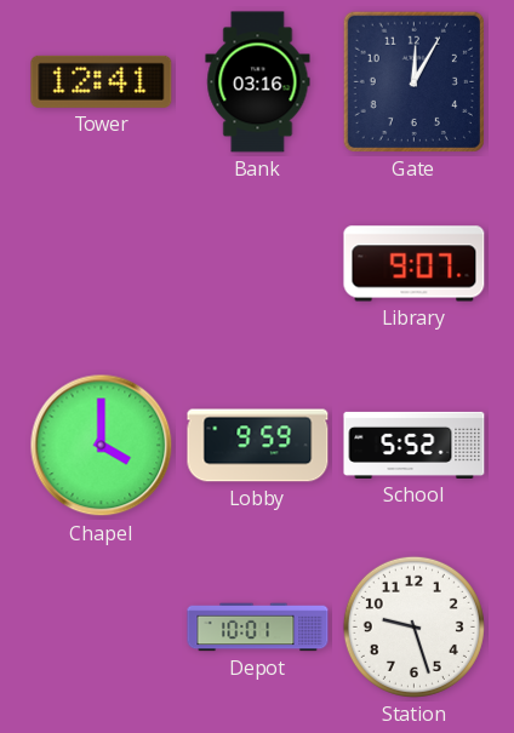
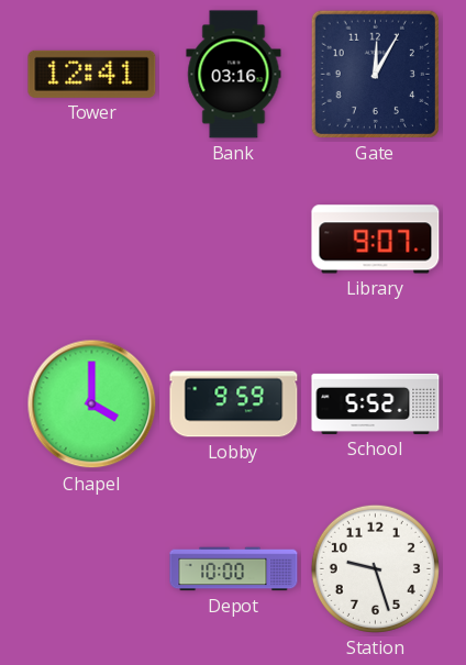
Depot: 10:01 -> 10:00 (234, 569)
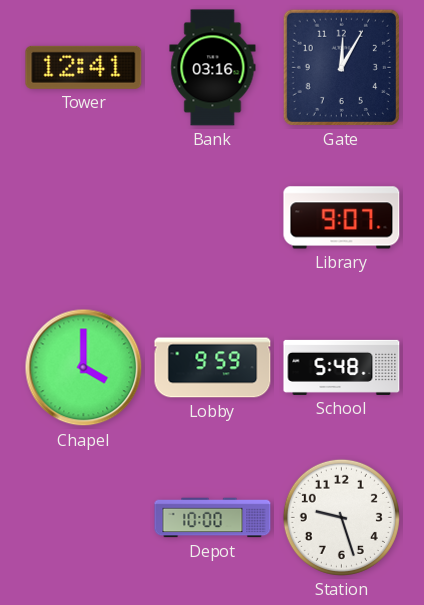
School: 5:52 -> 5:48 (342, 367)
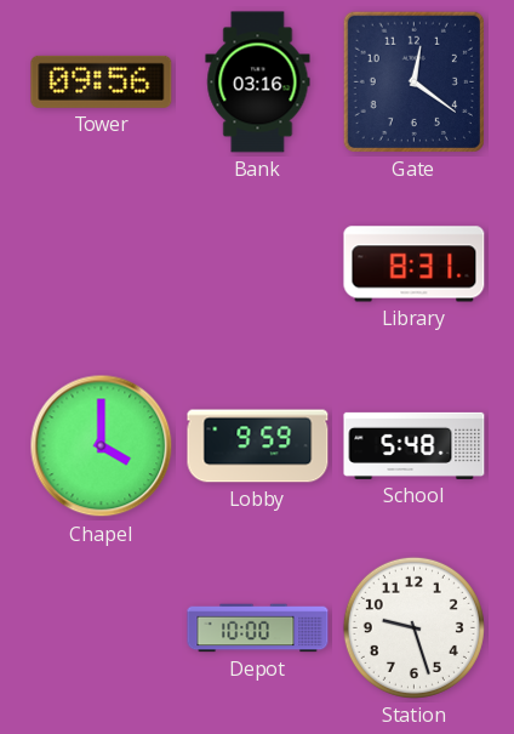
Tower: 12:41 -> 09:56 (102, 81)
Gate: 12:05 -> 12:21 (413, 81)
Library: 9:07 -> 8:31 (415, 264)
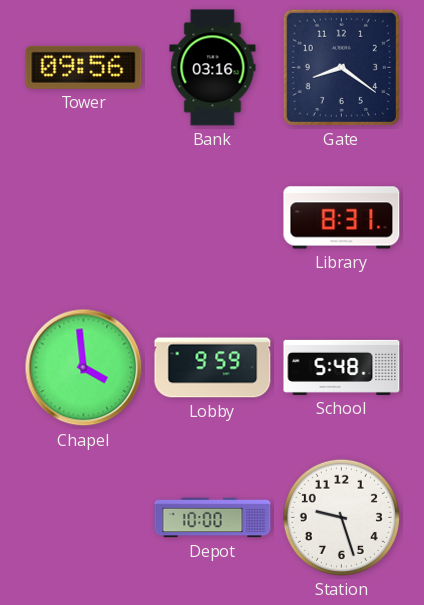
Gate: 12:21 -> 8:21 (341, 67)
Chapel: 4:00 -> 3:59 (84, 368)
